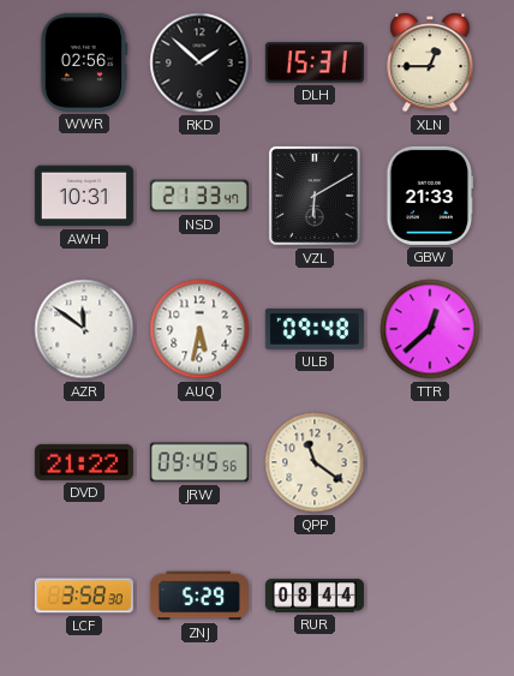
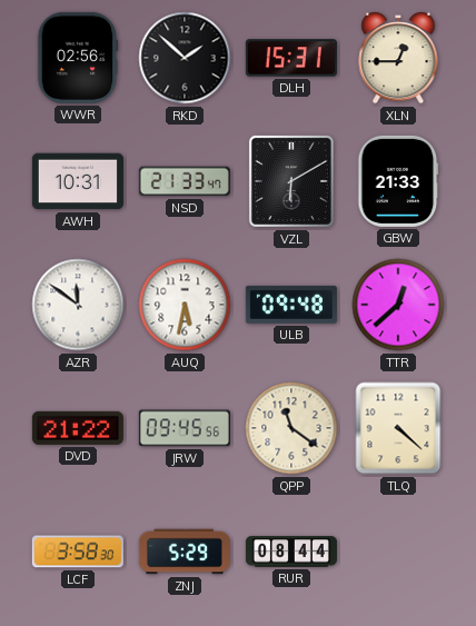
TLQ: none -> 4:22 (398, 428)
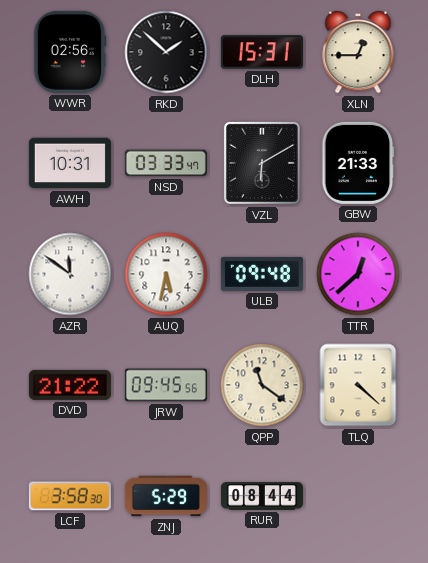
NSD: 21:33 -> 03:33 (166, 163)
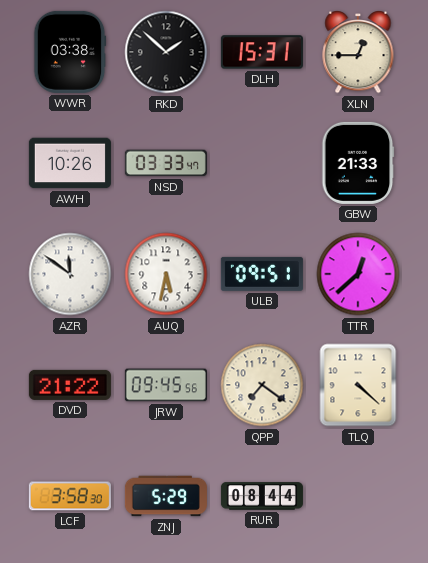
WWR: 02:56 -> 03:38 (70, 52)
AWH: 10:31 -> 10:26 (70, 163)
VZL: 6:10 -> none (262, 163)
ULB: 09:48 -> 09:51 (262, 274)
QPP: 11:21 -> 7:21 (262, 385)
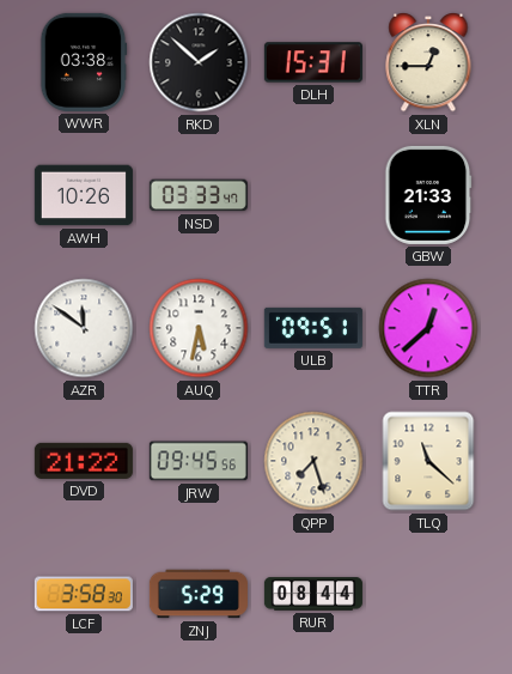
QPP: 7:21 -> 7:27 (313, 461)
TLQ: 4:22 -> 11:22 (428, 461)
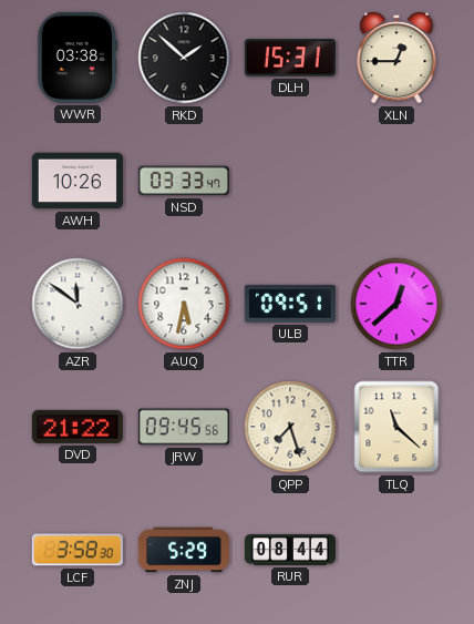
GBW: 21:33 -> none (428, 195)
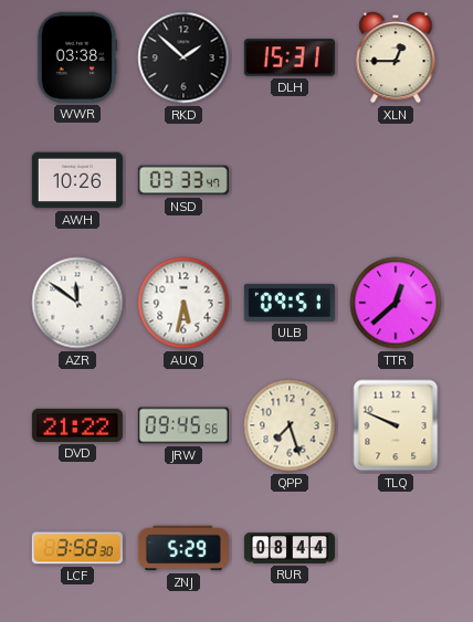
TLQ: 11:22 -> 9:49 (396, 425)
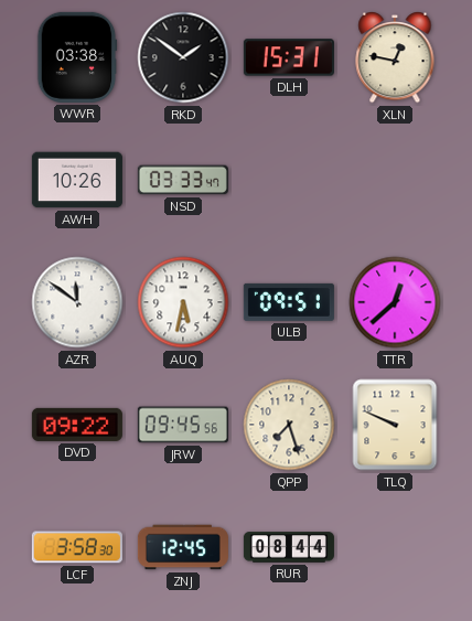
RKD: 1:52 -> 1:51 (183, 57)
XLN: 12:45 -> 12:47 (395, 57)
DVD: 21:22 -> 09:22 (77, 425)
ZNJ: 5:29 -> 12:45 (183, 547)
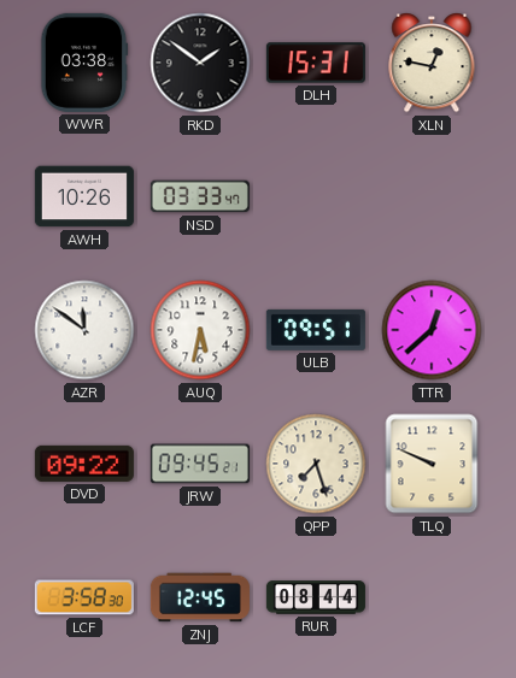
JRW: 09:45:56 -> 09:45:21 (200, 464)
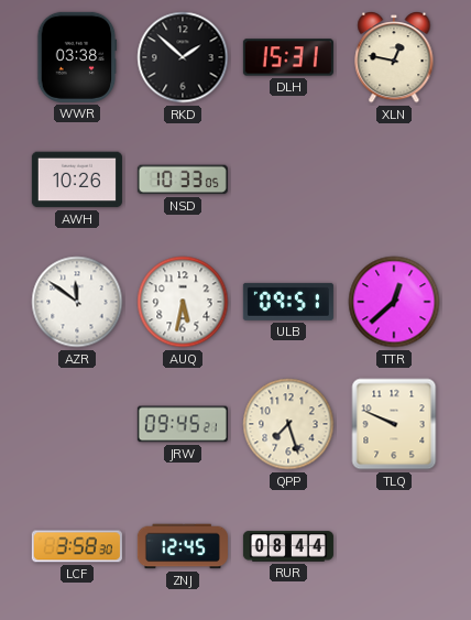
RKD: 1:51 -> 1:52 (183, 57)
NSD: 03:33 -> 10:33 (183, 180)
DVD: 09:22 -> none (84, 464)
